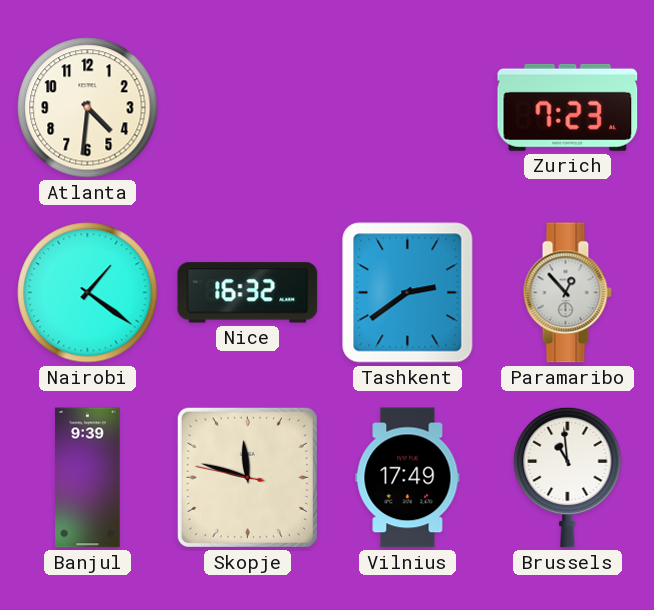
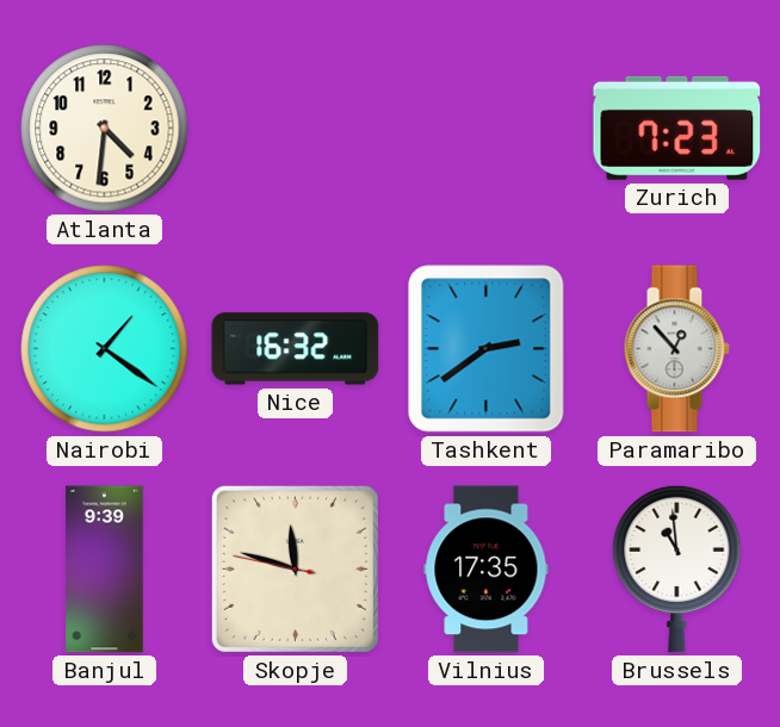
Vilnius: 17:49 -> 17:35 (487, 570)
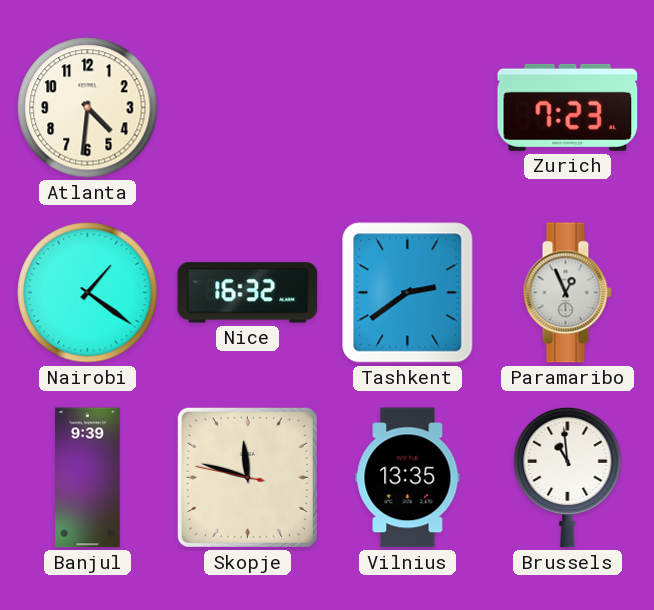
Paramaribo: 12:53 -> 12:56 (567, 293)
Vilnius: 17:35 -> 13:35 (408, 478)
